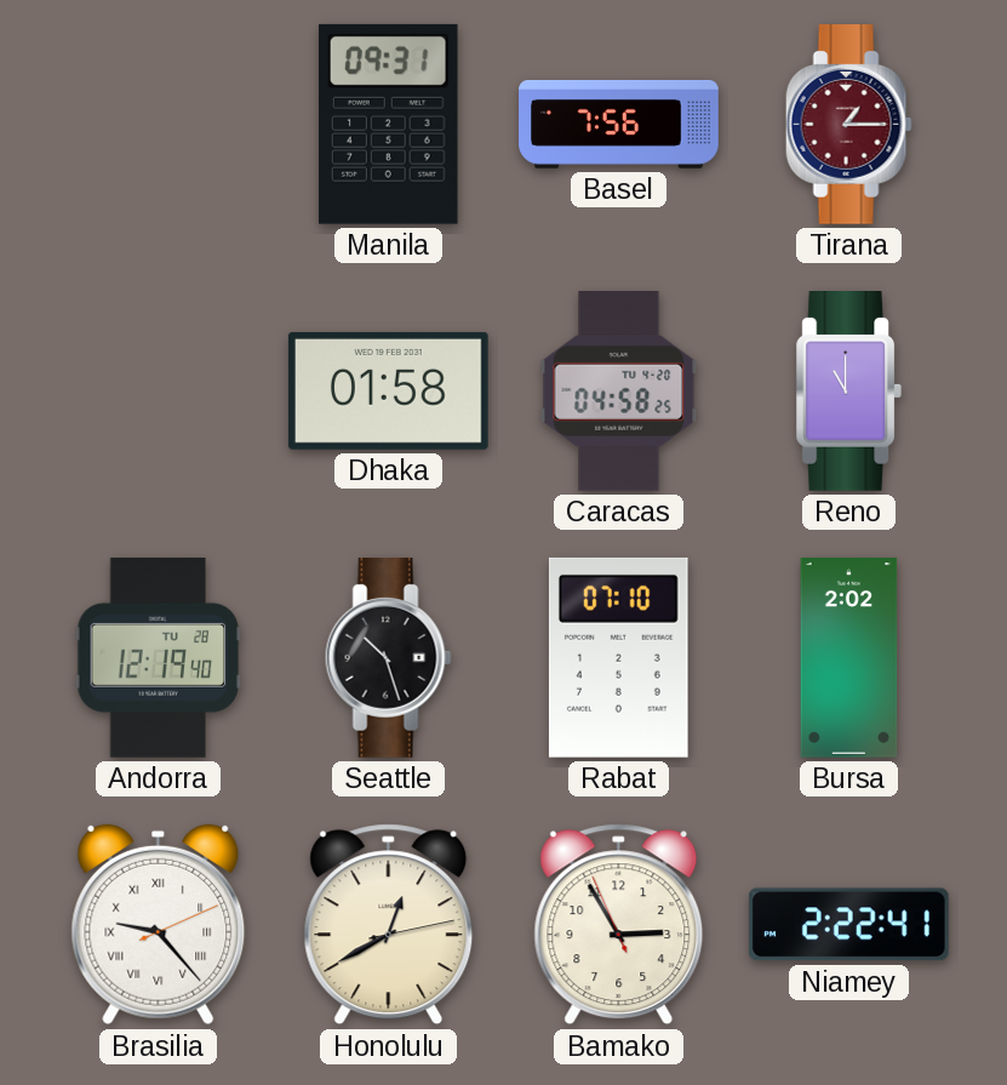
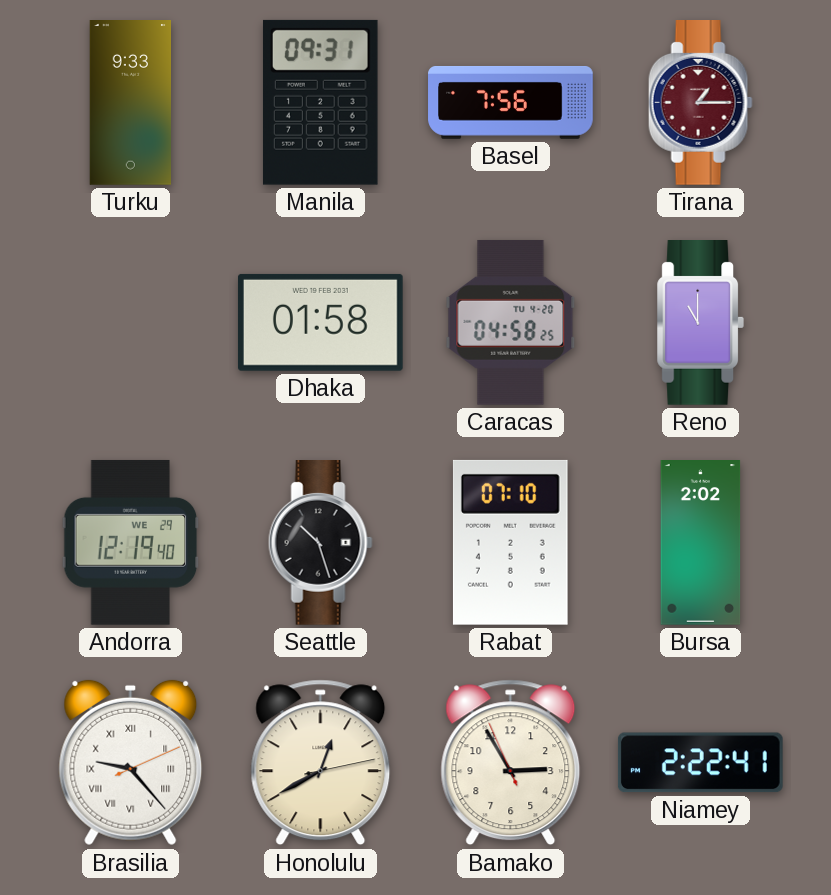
Turku: none -> 9:33 (130, 103)
Andorra date: TU 28 -> WE 29 (131, 543)
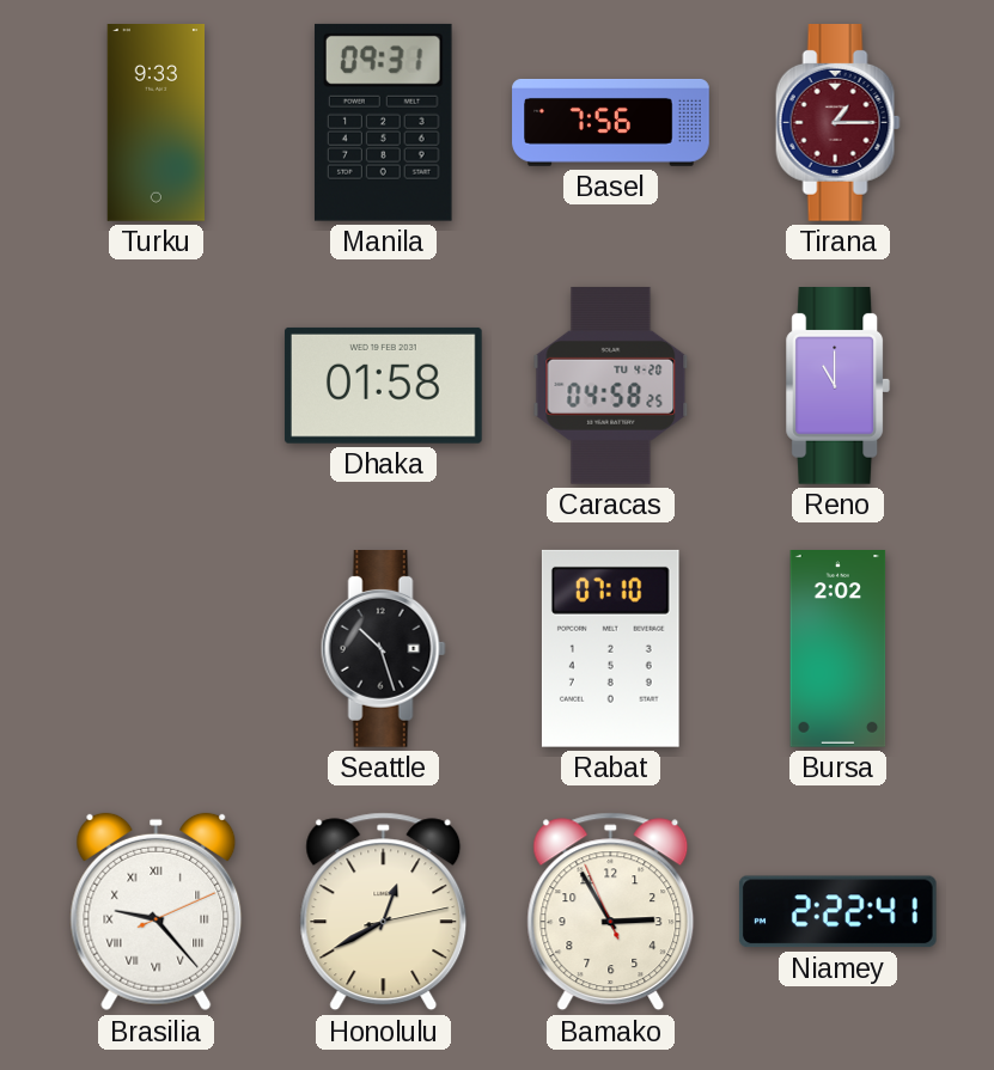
Andorra: 12:19 -> none (131, 543)
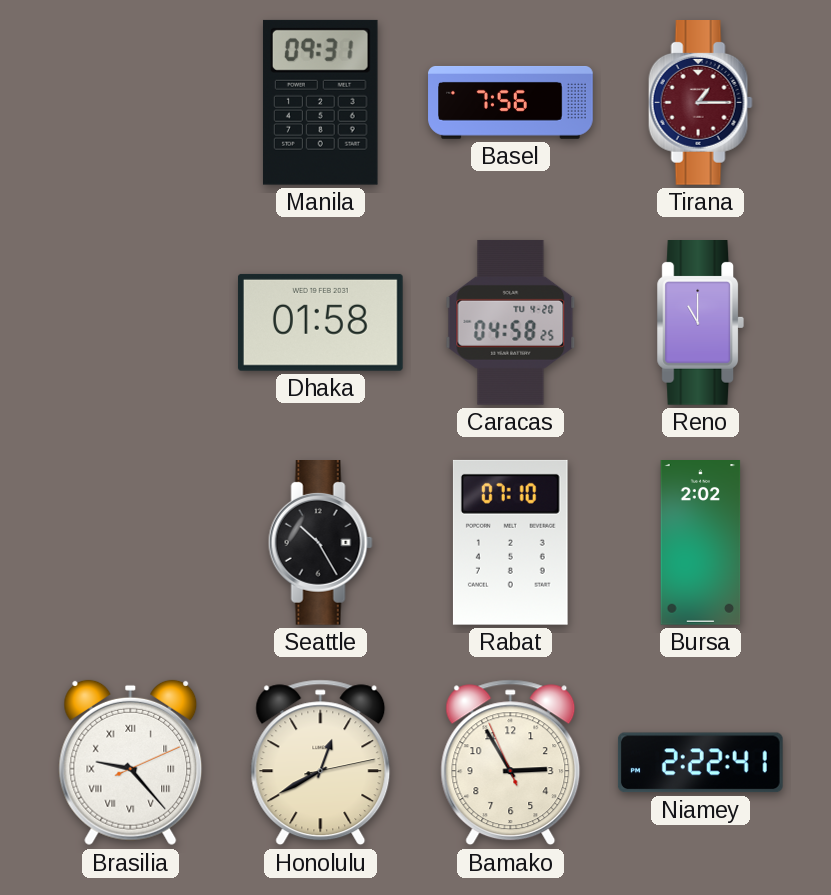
Turku: 9:33 -> none (155, 123)
Seattle: 10:27 -> 10:25 (320, 543)
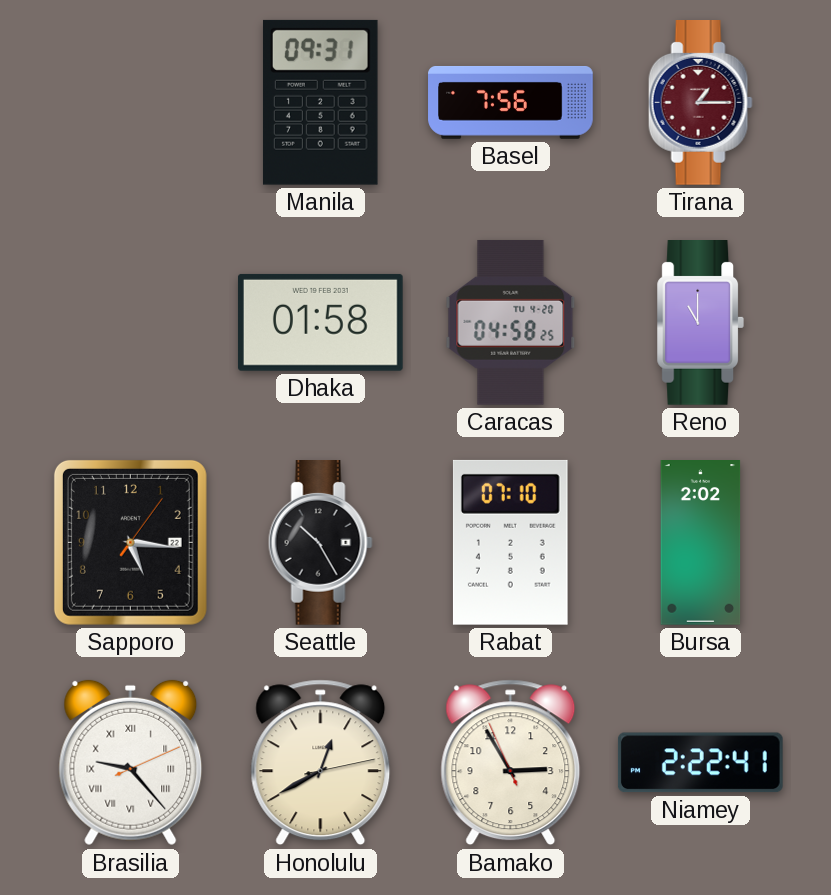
Sapporo: none -> 5:16 (130, 542)
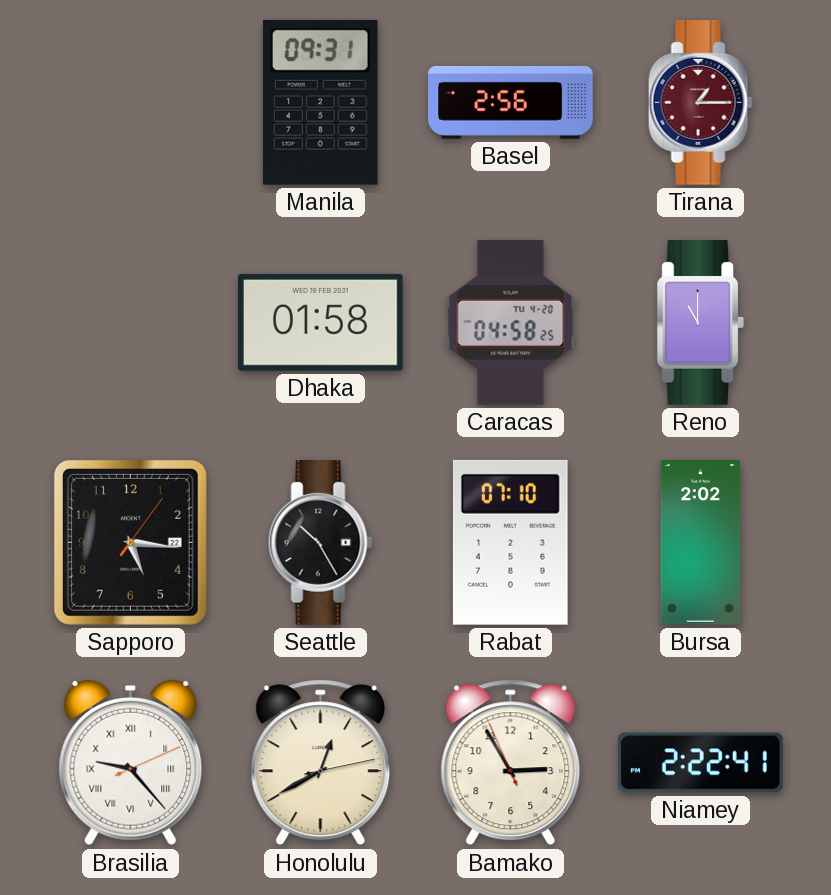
Basel: 7:56 -> 2:56 (511, 102)
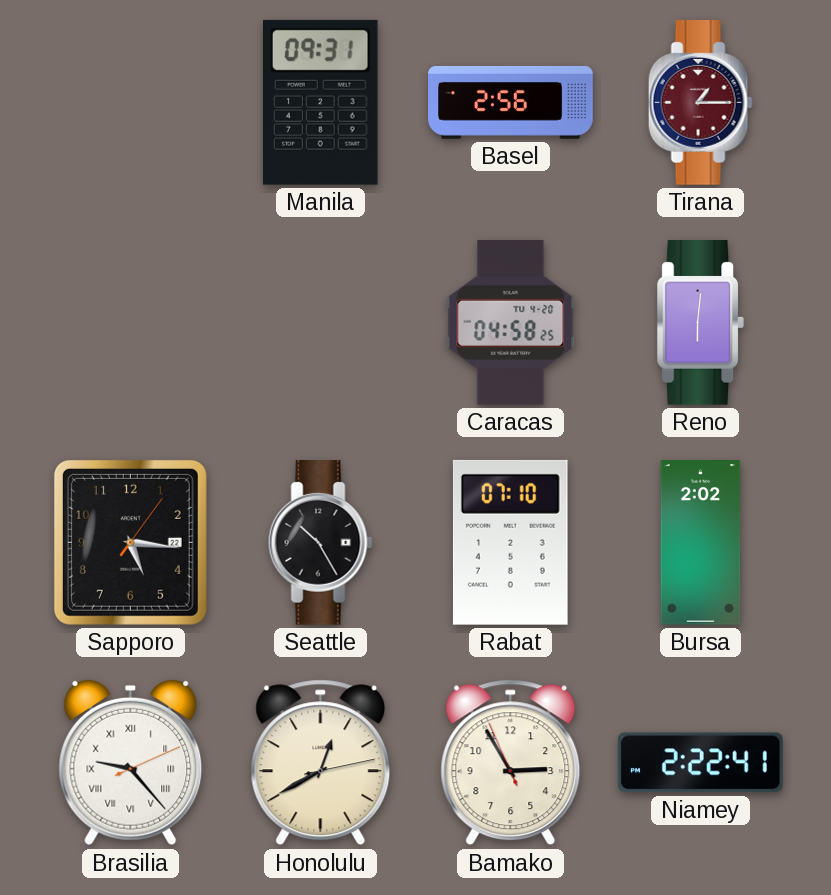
Dhaka: 01:58 -> none (320, 322)
Reno: 11:00 -> 6:01 (701, 323)
